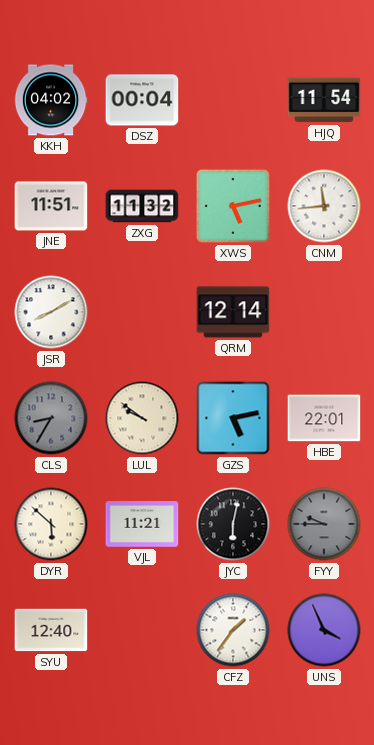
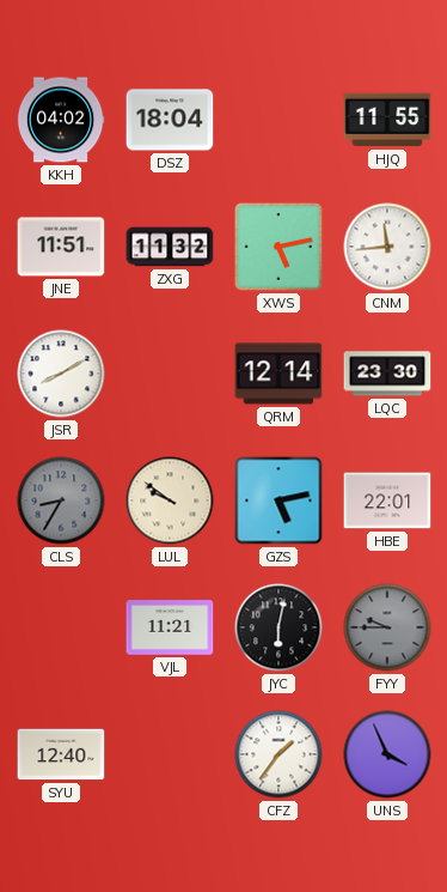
DSZ: 00:04 -> 18:04 (170, 120)
HJQ: 11:54 -> 11:55 (387, 120)
LQC: none -> 23:30 (387, 374)
DYR: 5:52 -> none (51, 524)
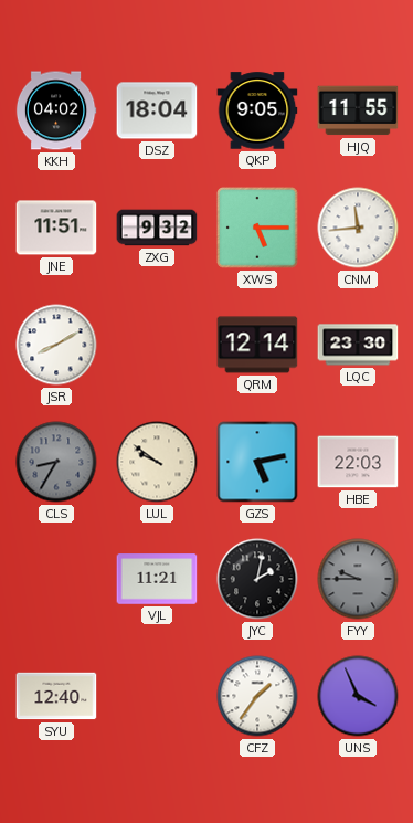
QKP: none -> 9:05 (257, 110)
ZXG: 11:32 -> 9:32 (157, 228)
XWS: 5:13 -> 5:15 (258, 229)
HBE: 22:01 -> 22:03 (358, 462)
JYC: 6:02 -> 2:02 (257, 579)
